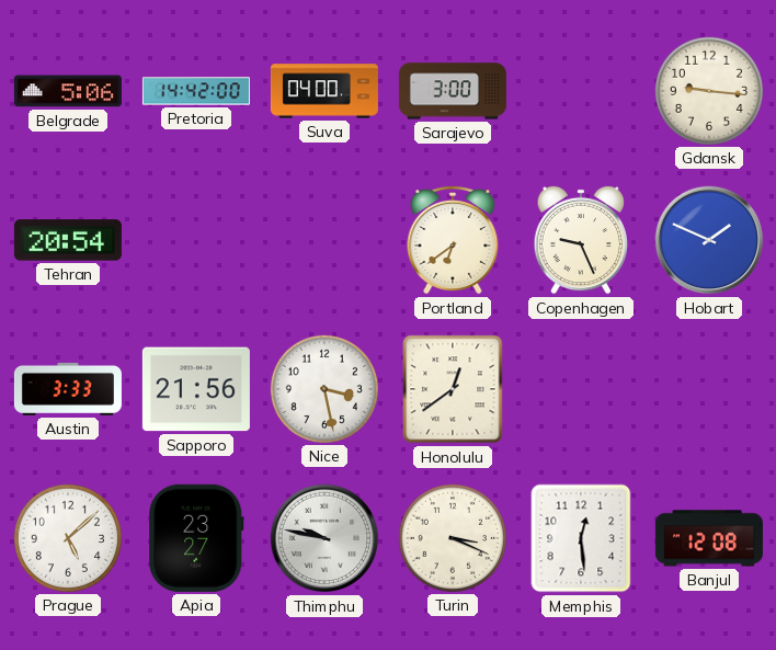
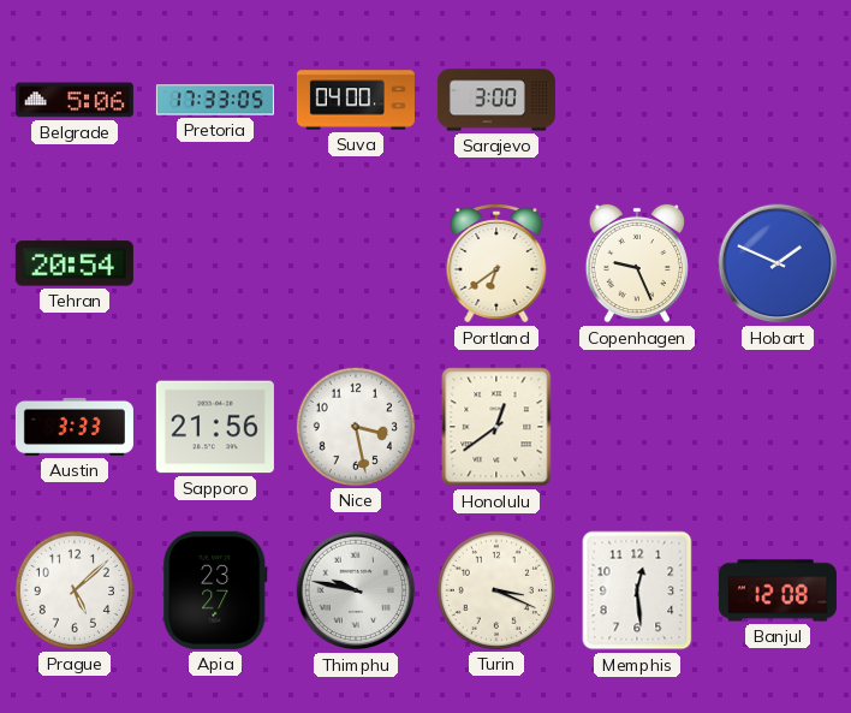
Pretoria: 14:42 -> 17:33 (215, 100)
Gdansk: 9:16 -> none (709, 91)
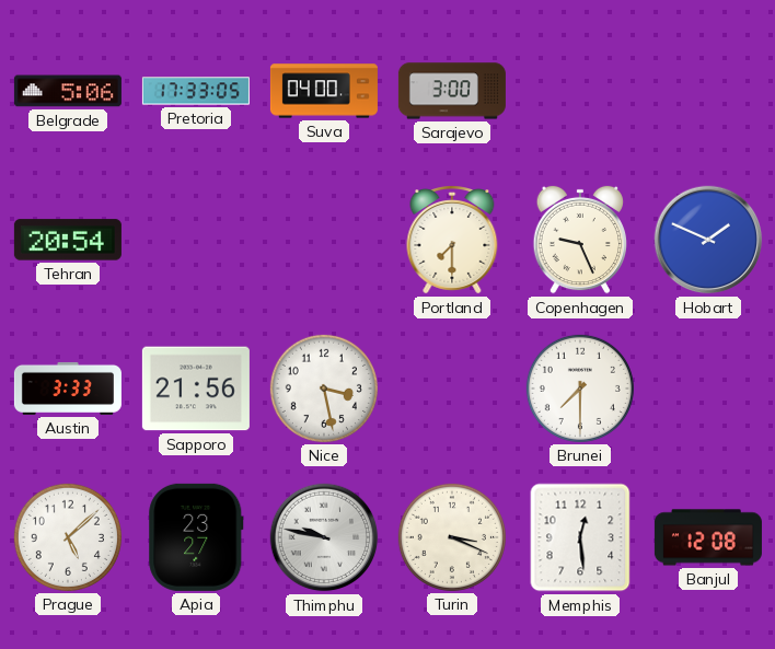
Portland: 6:39 -> 7:30 (452, 241)
Honolulu: 12:39 -> none (496, 427)
Brunei: none -> 7:30 (580, 389)
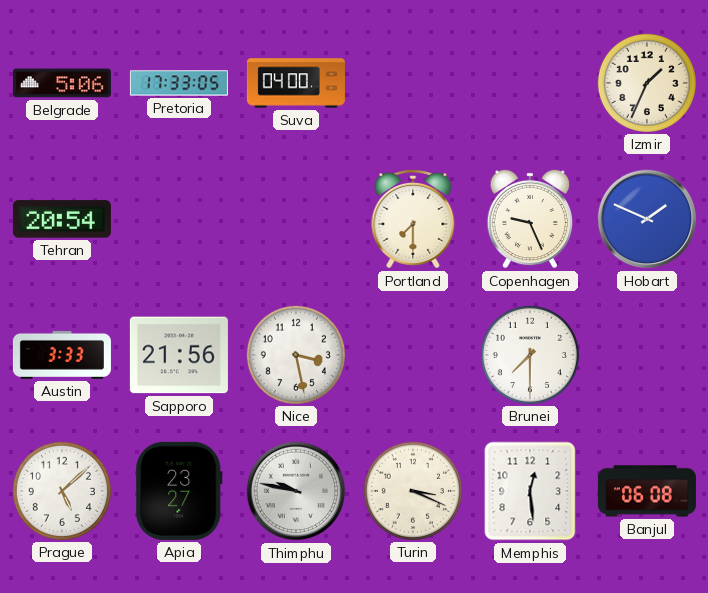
Sarajevo: 3:00 -> none (452, 91)
Izmir: none -> 1:34 (647, 83)
Banjul: 12:08 -> 06:08 (647, 491)
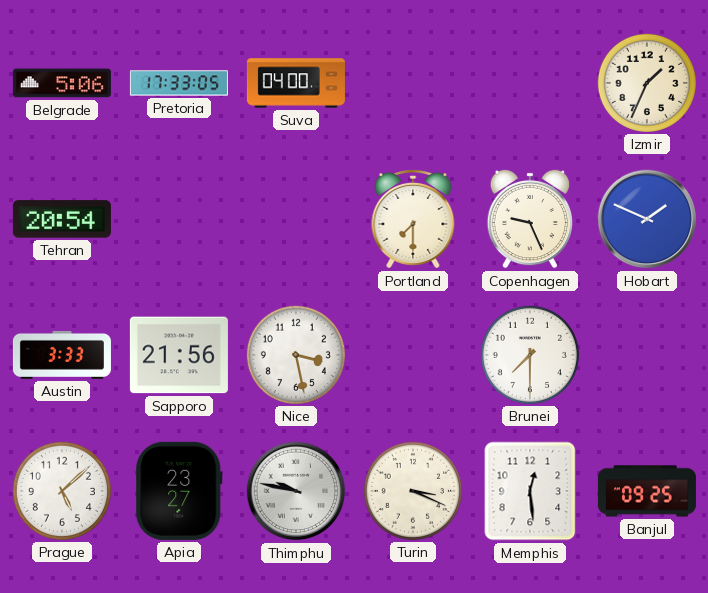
Banjul: 06:08 -> 09:25 (647, 491)
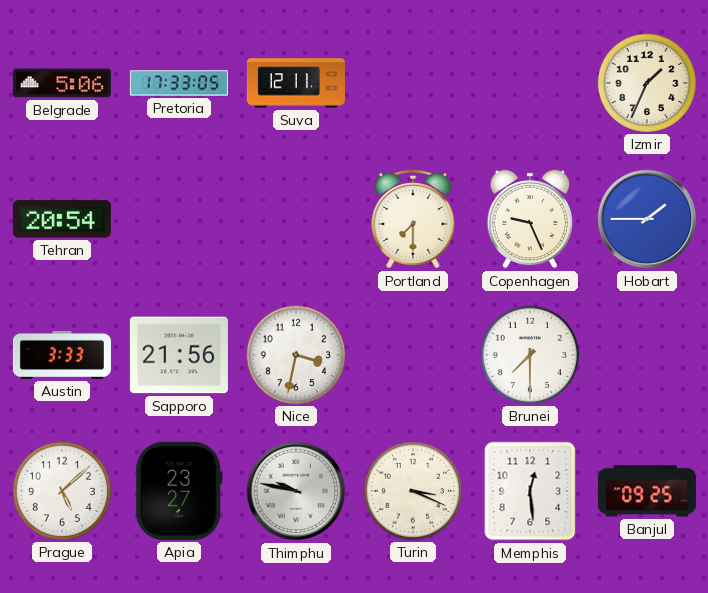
Suva: 04:00 -> 12:11 (296, 83)
Hobart: 1:49 -> 1:45 (647, 219)
Nice: 3:28 -> 3:32 (296, 355)
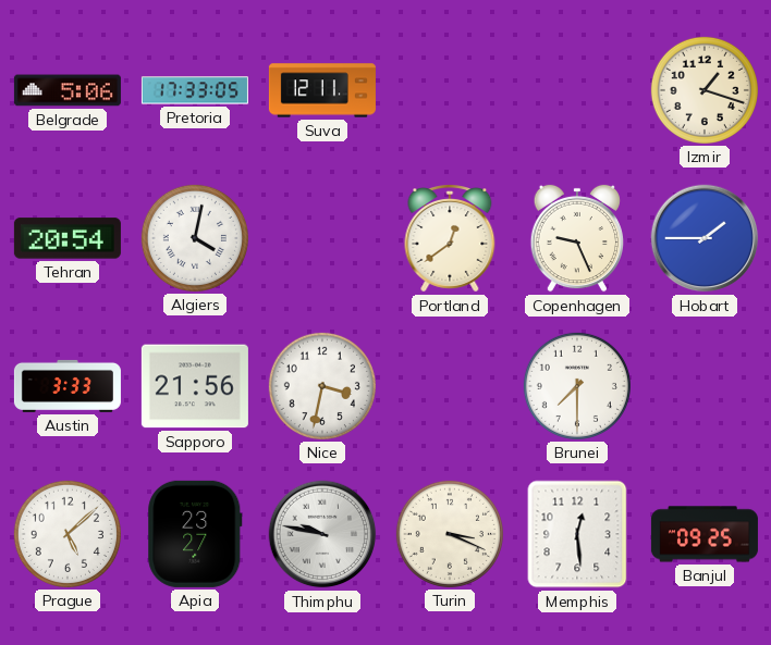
Izmir: 1:34 -> 1:18 (705, 90)
Algiers: none -> 4:02 (195, 238)
Portland: 7:30 -> 12:39 (450, 239)
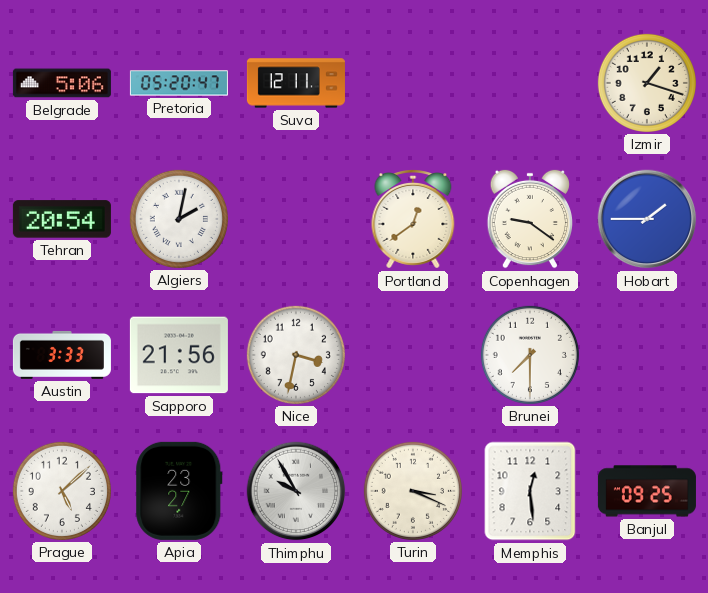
Pretoria: 17:33 -> 05:20 (179, 83)
Algiers: 4:02 -> 2:02 (179, 219)
Copenhagen: 9:26 -> 9:21 (529, 219)
Thimphu: 9:47 -> 9:55 (296, 491)
